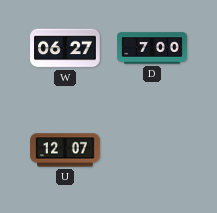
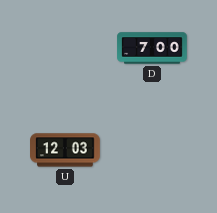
W: 06:27 -> none (65, 48)
U: 12:07 -> 12:03 (65, 150)
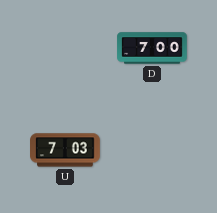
U: 12:03 -> 7:03 (65, 150)
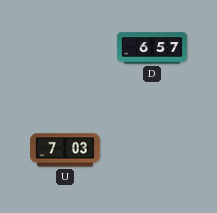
D: 7:00 -> 6:57 (152, 48)
